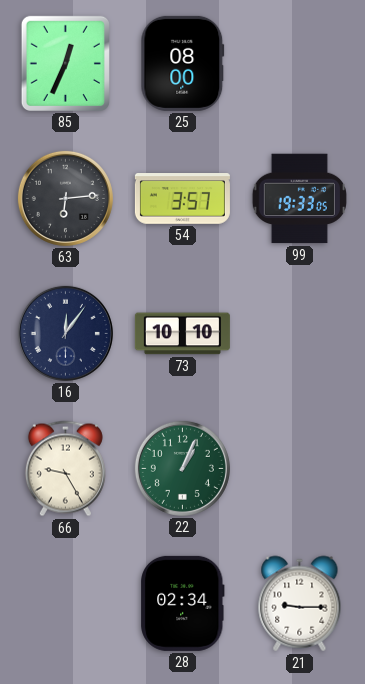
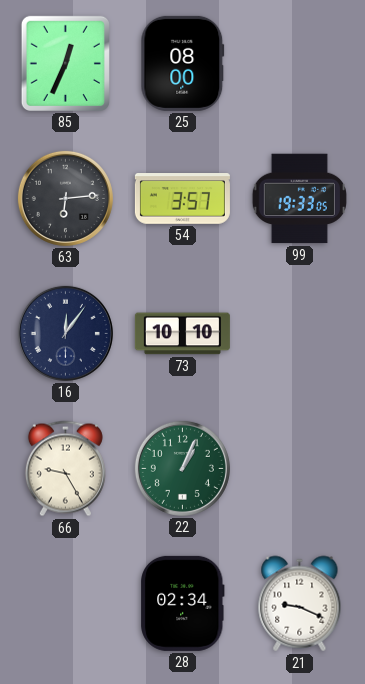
21: 9:15 -> 9:19 (300, 604)
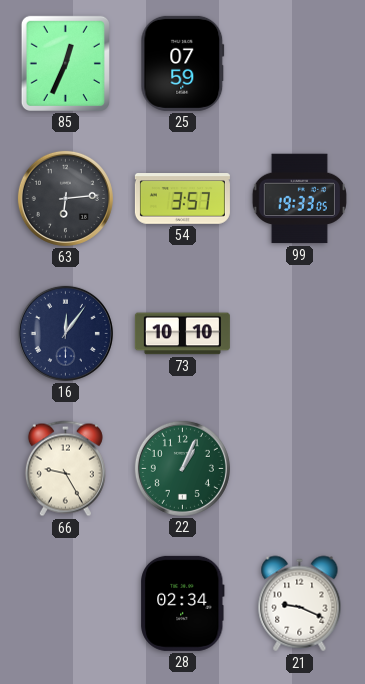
25: 08:00 -> 07:59 (183, 63)
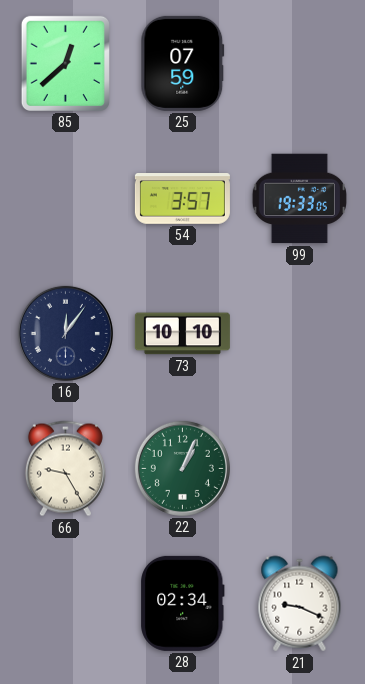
85: 12:34 -> 12:38 (65, 63)
63: 6:14 -> none (65, 198)
